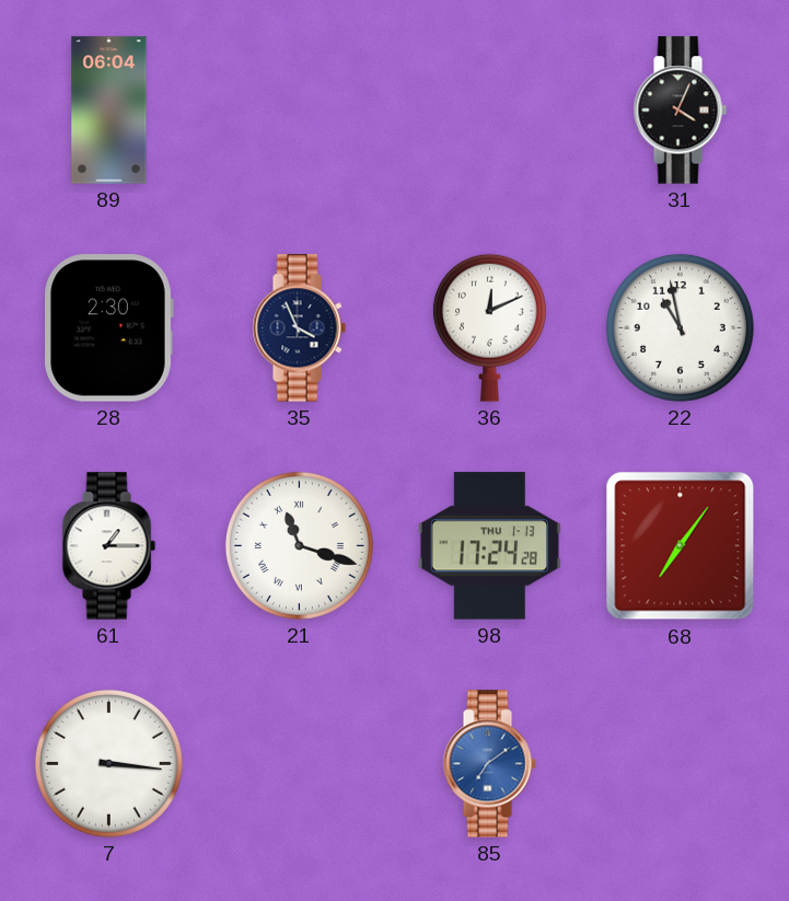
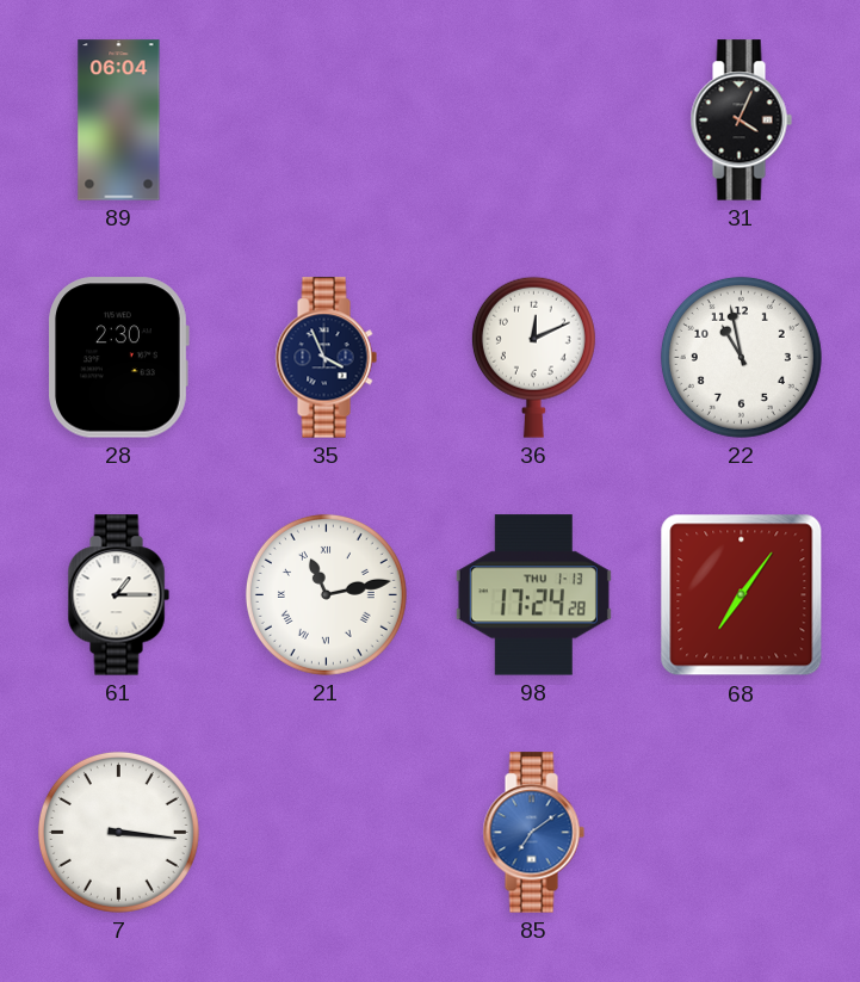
21: 11:18 -> 11:13 (326, 594)
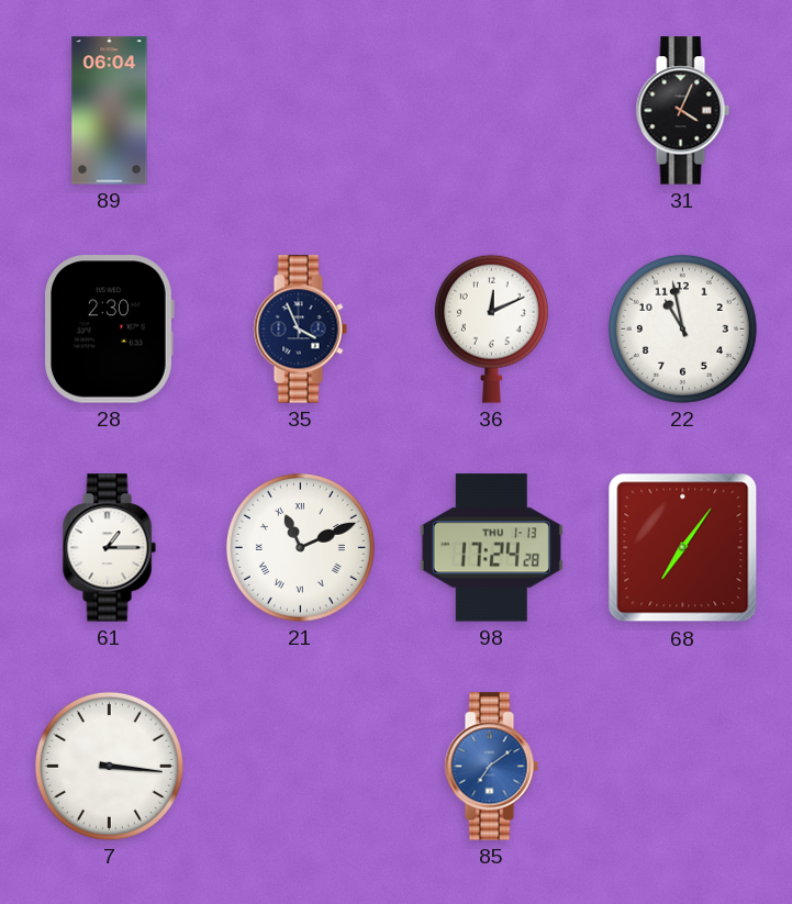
21: 11:13 -> 11:11 (300, 547)
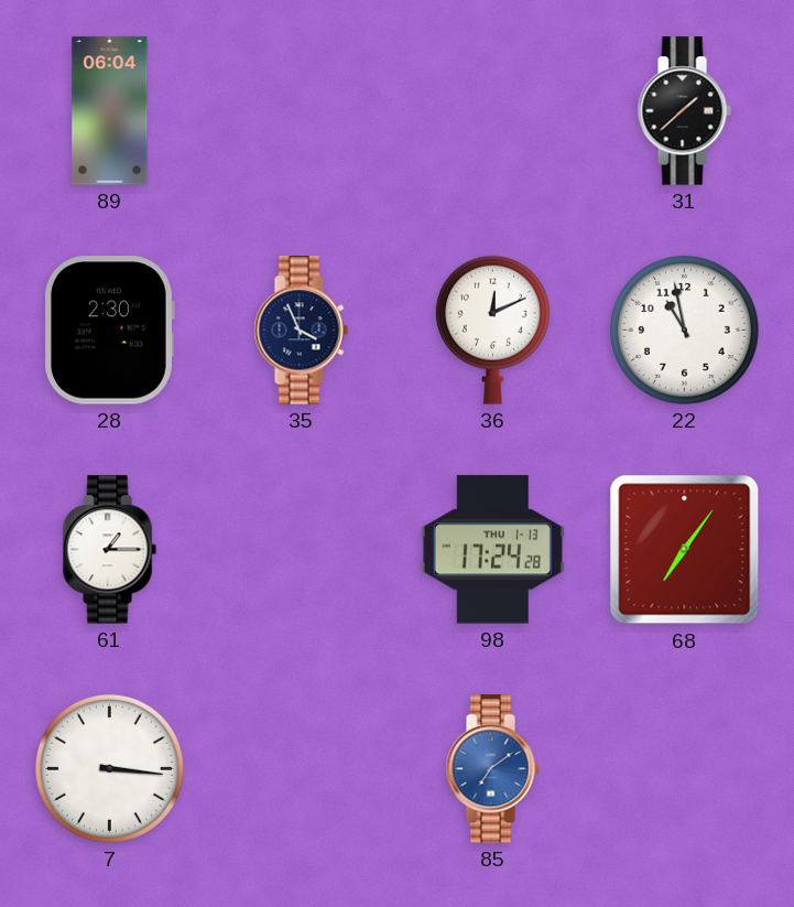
31: 4:04 -> 1:38 (684, 111)
21: 11:11 -> none (300, 547)
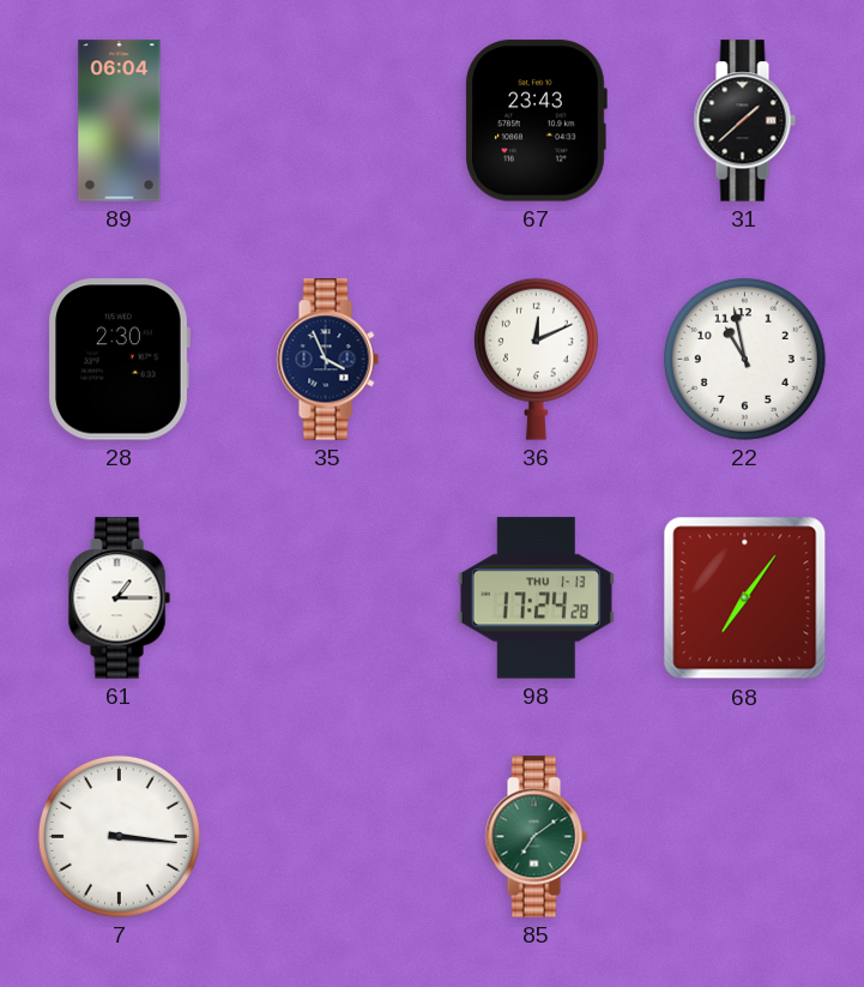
67: none -> 23:43 (536, 121)
85 dial: blue -> green (536, 837)
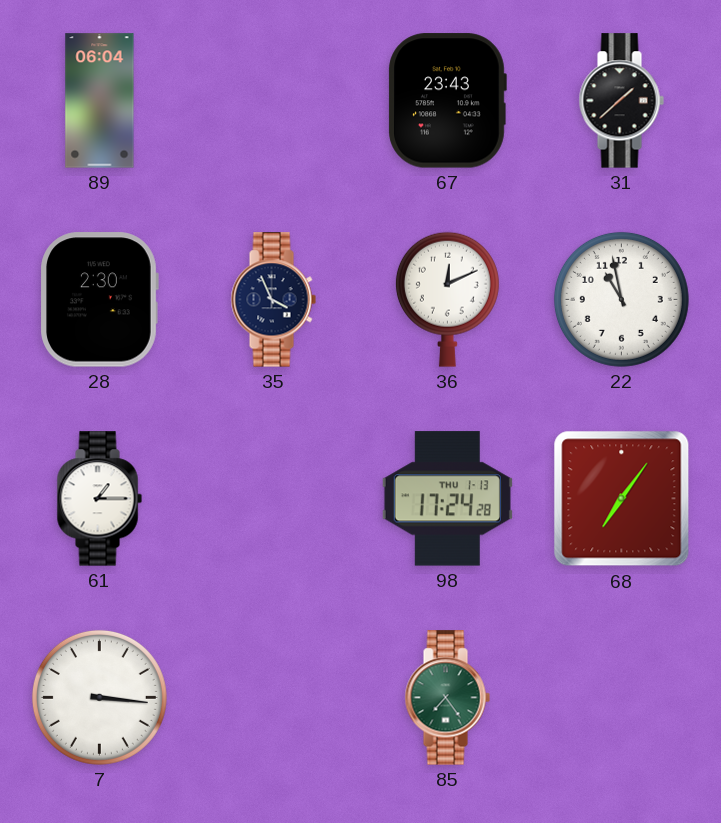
85: 7:09 -> 7:24 (447, 698)
